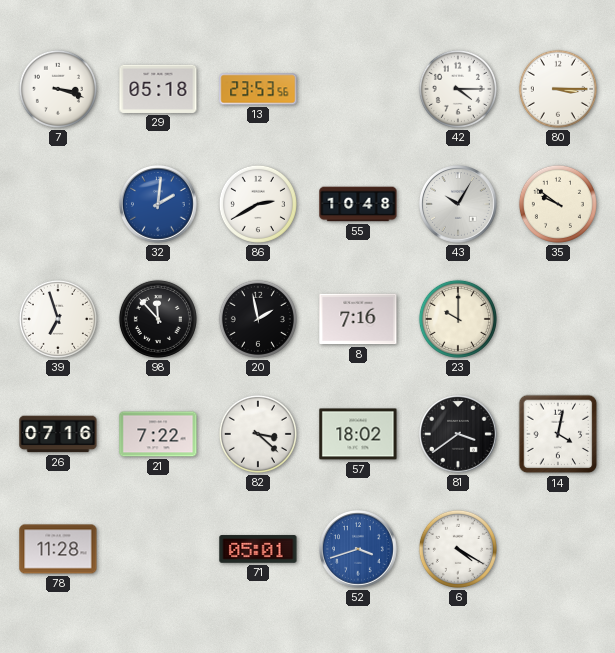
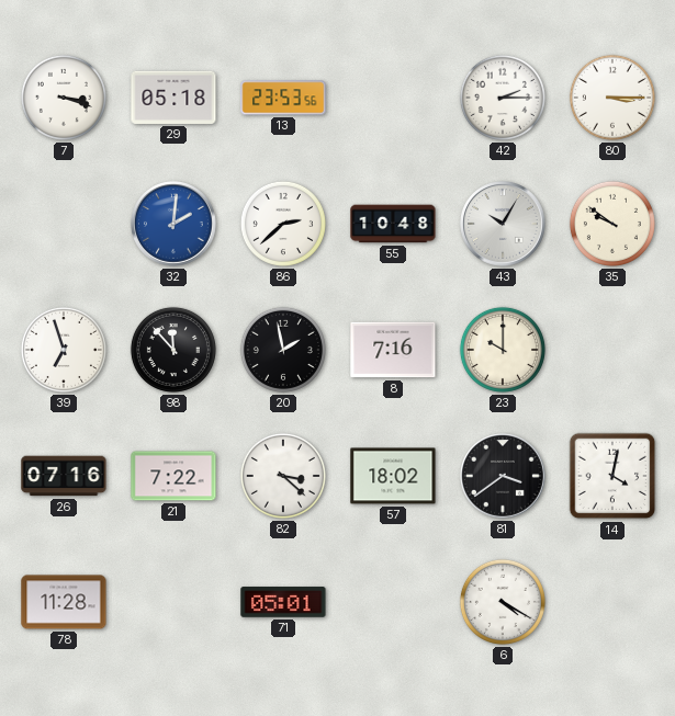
42: 4:15 -> 2:15 (503, 98)
86: 2:40 -> 2:38 (283, 224)
52: 3:42 -> none (359, 550)
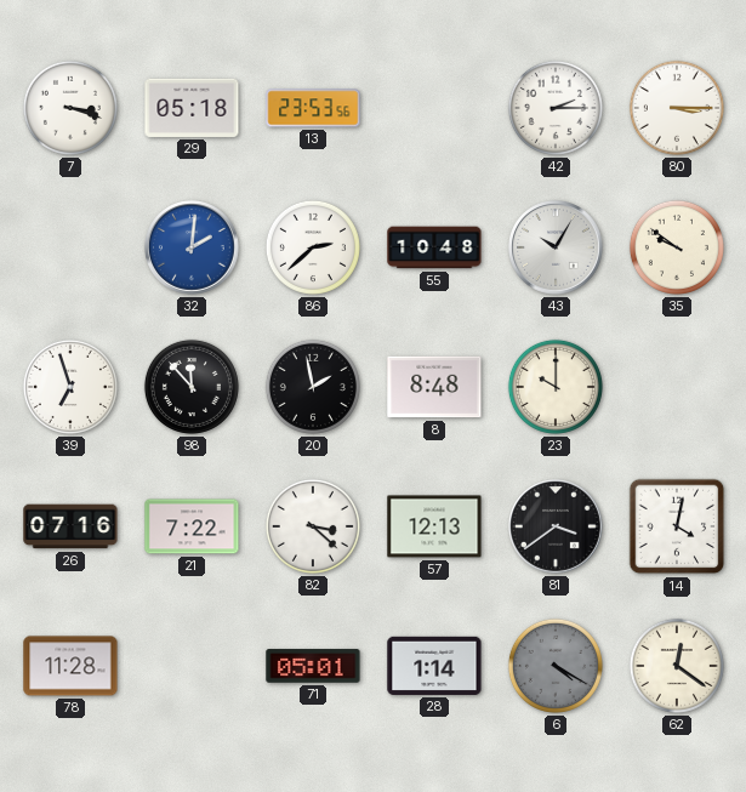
8: 7:16 -> 8:48 (434, 387)
57: 18:02 -> 12:13 (434, 526)
28: none -> 1:14 (434, 666)
6 dial: white -> grey (556, 666)
62: none -> 12:21 (677, 666)
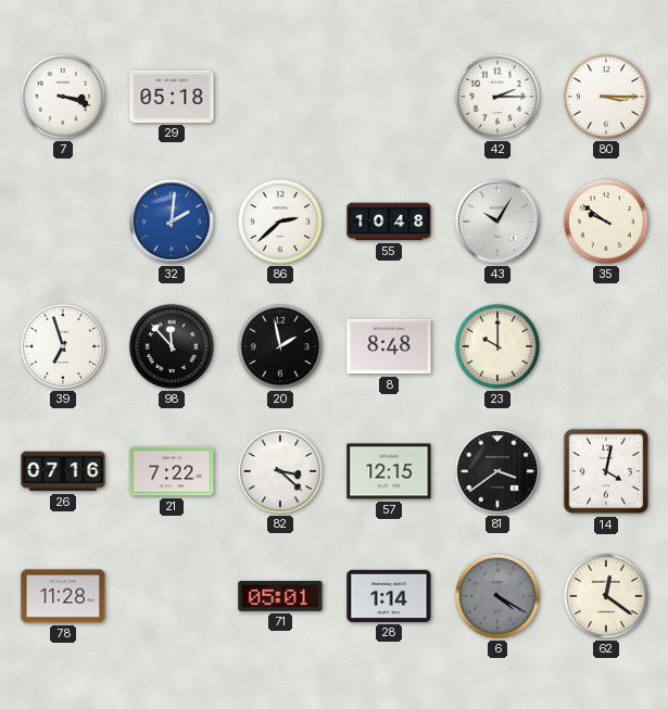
13: 23:53 -> none (313, 108)
57: 12:13 -> 12:15 (389, 471)
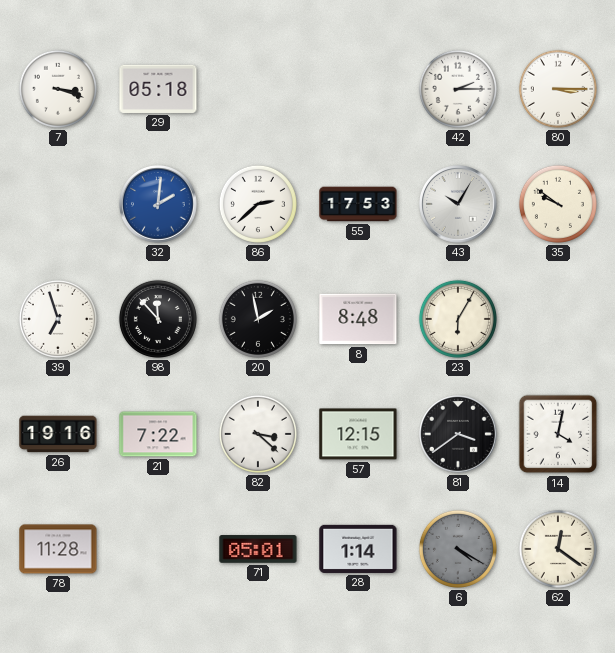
55: 10:48 -> 17:53 (358, 204)
23: 10:00 -> 6:05 (458, 319)
26: 07:16 -> 19:16 (58, 434)
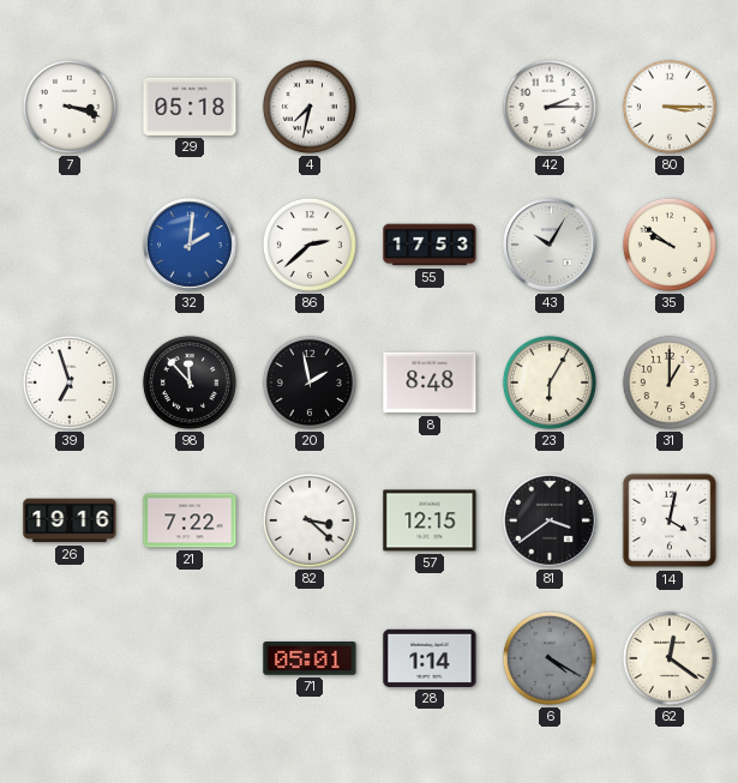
4: none -> 7:32 (310, 107)
31: none -> 1:00 (670, 383)
78: 11:28 -> none (58, 549)
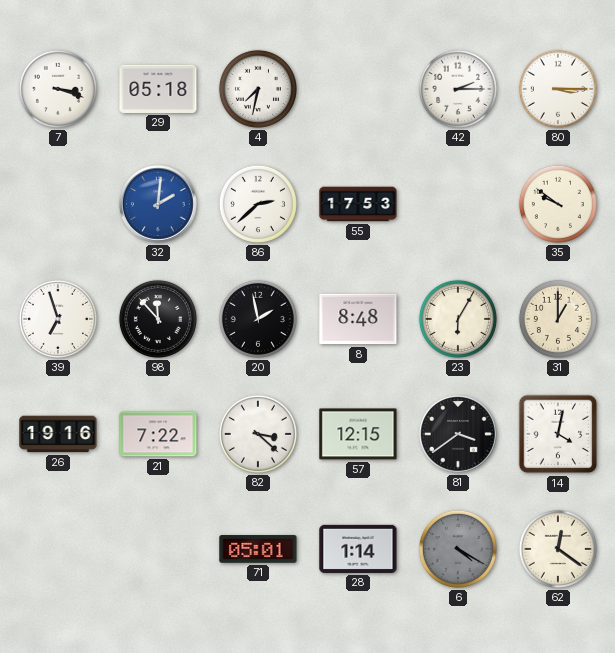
43: 10:05 -> none (551, 246)
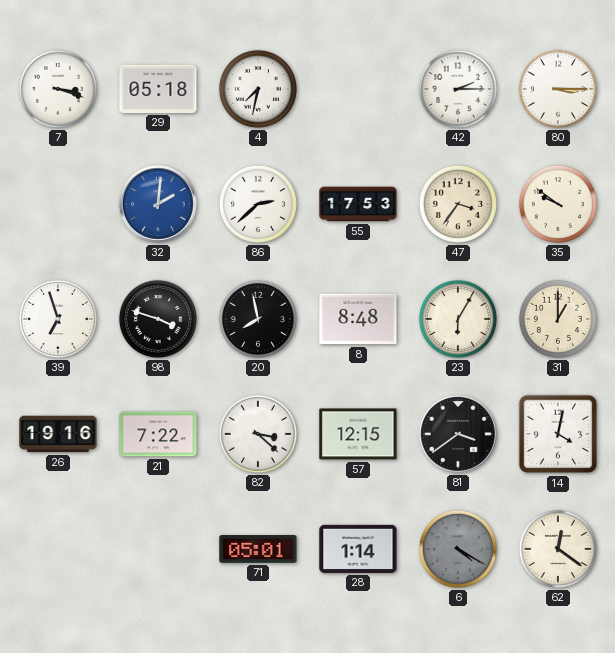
47: none -> 3:36 (458, 204)
98: 11:53 -> 3:48 (158, 319)
20: 1:58 -> 7:58 (258, 319)
